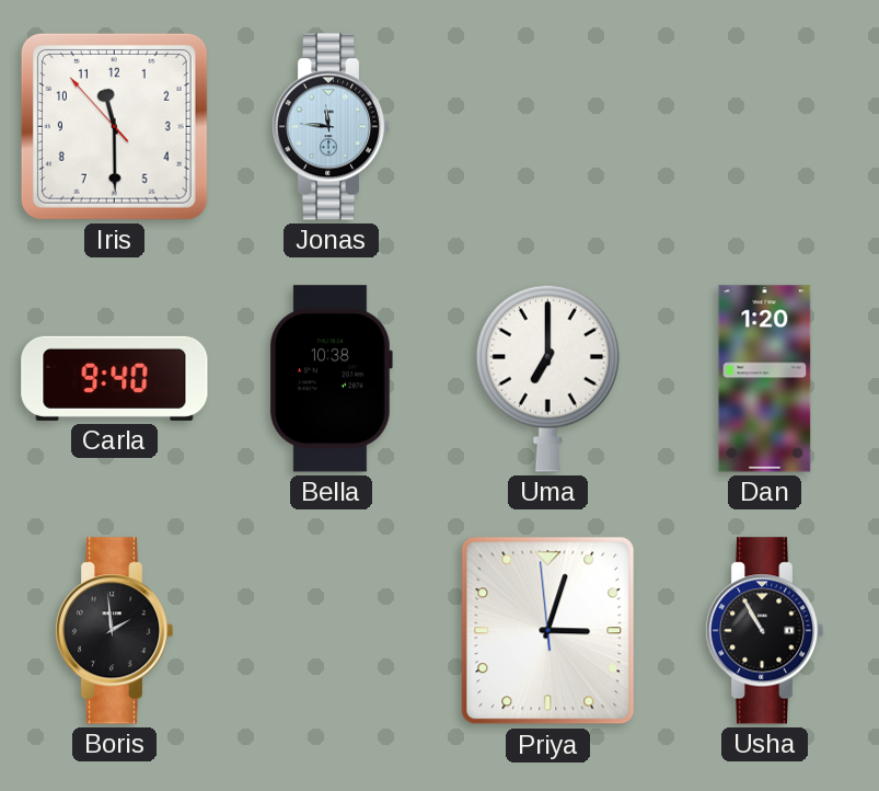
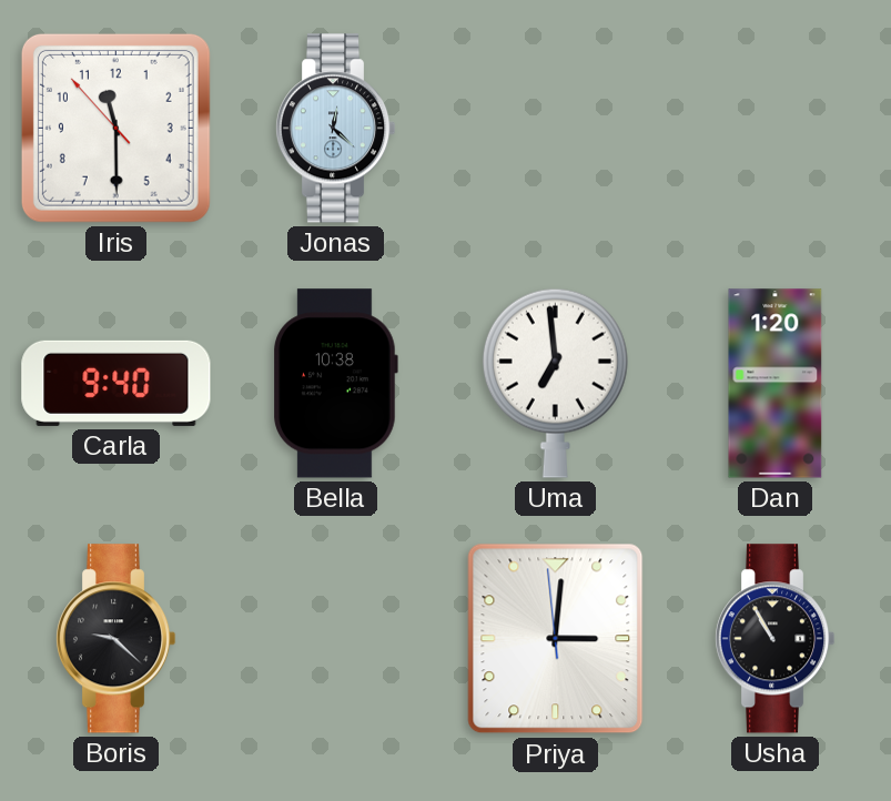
Jonas: 11:46 -> 12:22 (335, 129)
Uma: 7:00 -> 6:59 (555, 383)
Boris: 1:59 -> 9:22 (115, 639)
Priya: 3:02 -> 3:00 (556, 639)
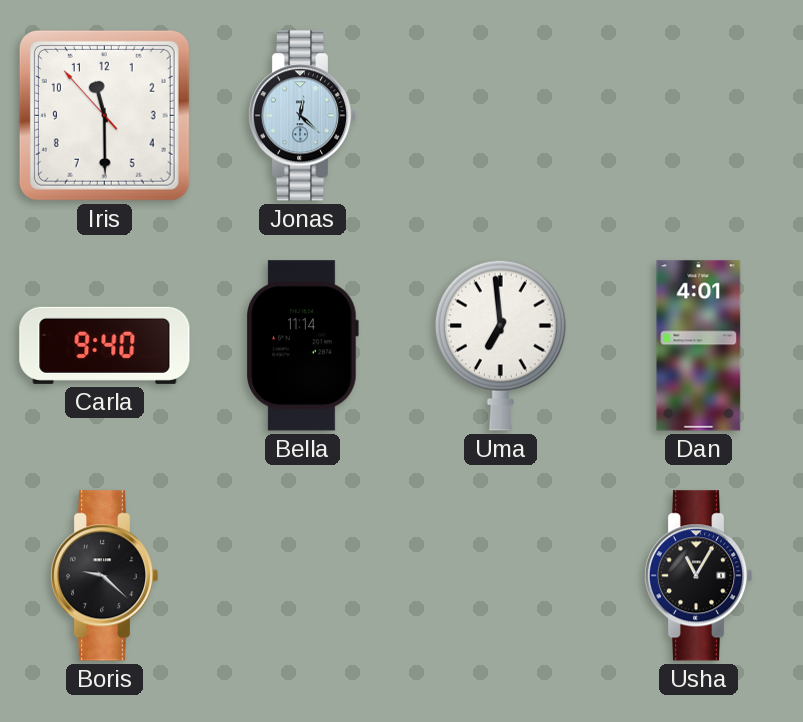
Bella: 10:38 -> 11:14 (302, 346)
Dan: 1:20 -> 4:01 (699, 346)
Priya: 3:00 -> none (556, 639)
Usha: 10:55 -> 11:05 (698, 576)
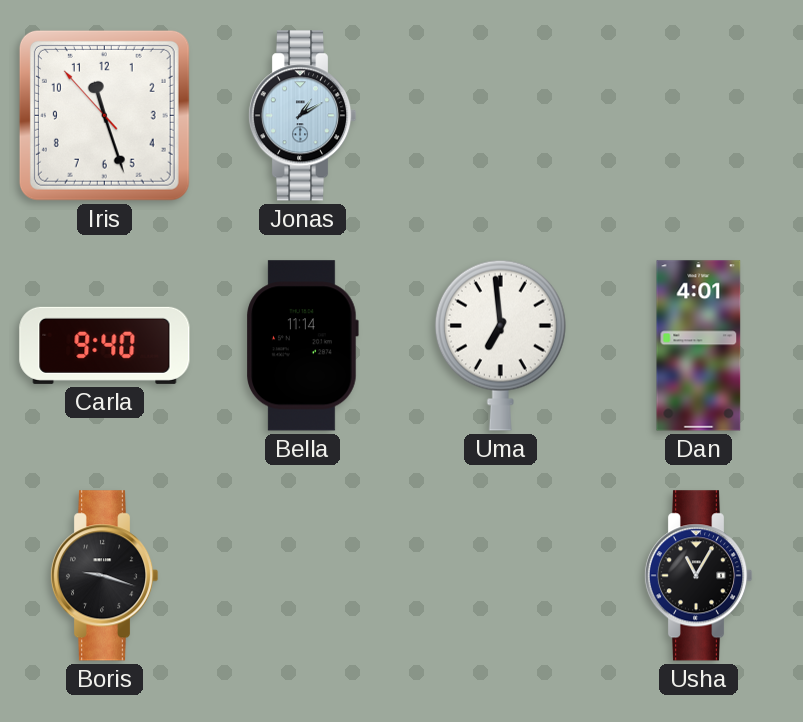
Iris: 11:29 -> 11:26 (104, 115)
Jonas: 12:22 -> 1:10 (302, 116)
Boris: 9:22 -> 9:18 (104, 576)
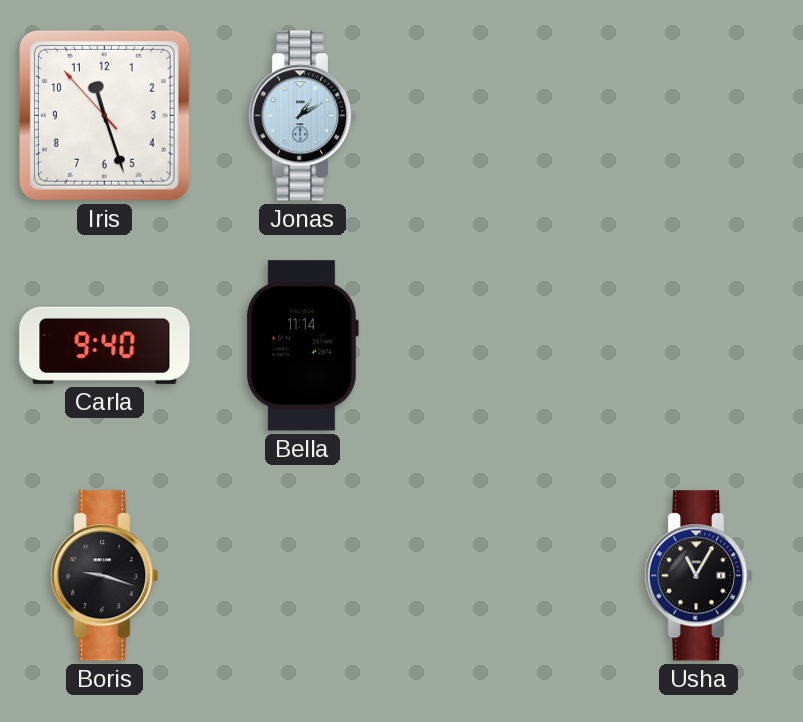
Uma: 6:59 -> none (500, 345)
Dan: 4:01 -> none (699, 346)
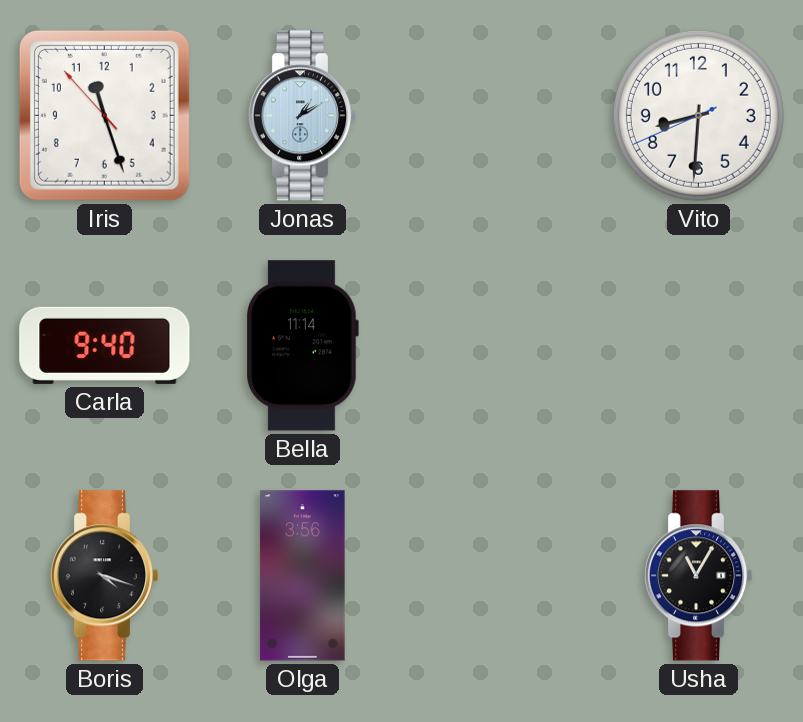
Vito: none -> 8:30 (698, 115)
Boris: 9:18 -> 4:18 (104, 576)
Olga: none -> 3:56 (303, 576)
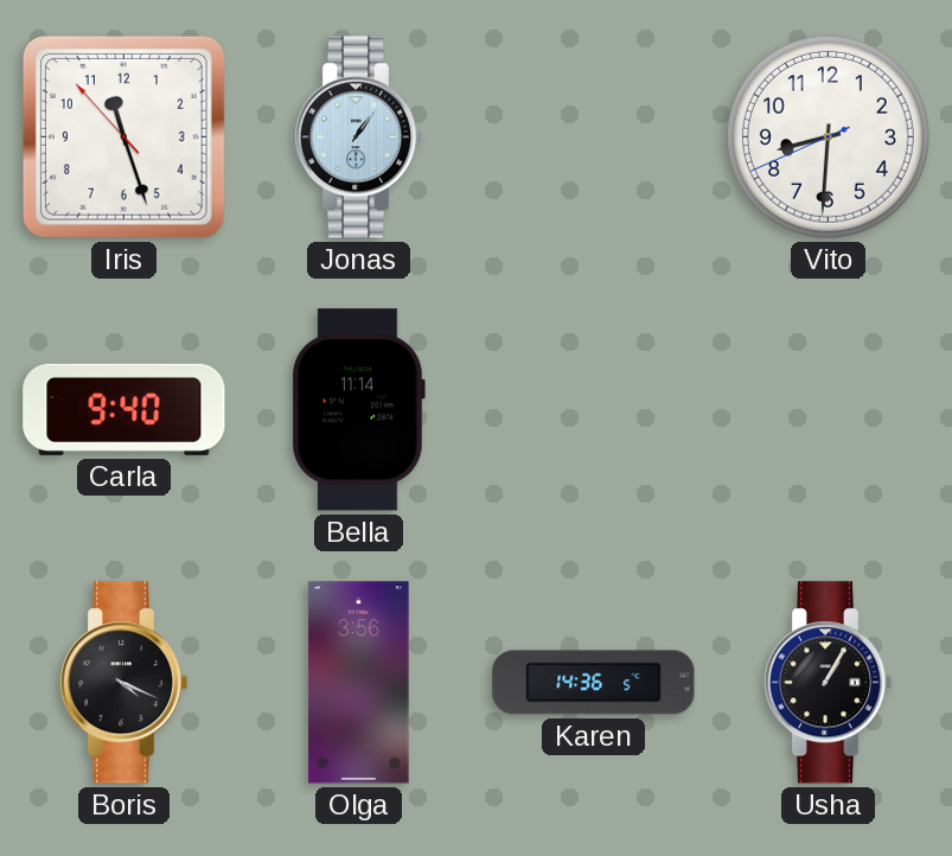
Jonas: 1:10 -> 1:06 (358, 138)
Boris: 4:18 -> 4:19 (123, 683)
Karen: none -> 14:36 (594, 683)
Usha: 11:05 -> 1:05 (828, 683)
